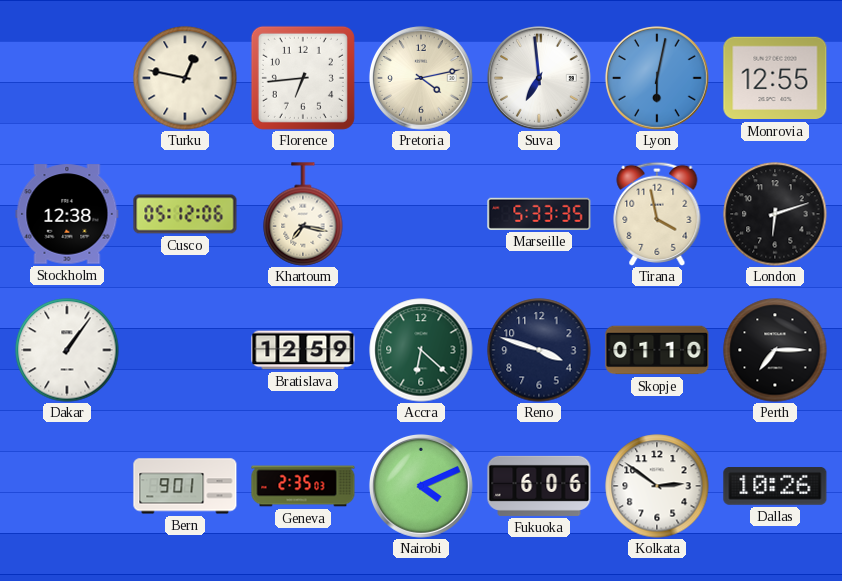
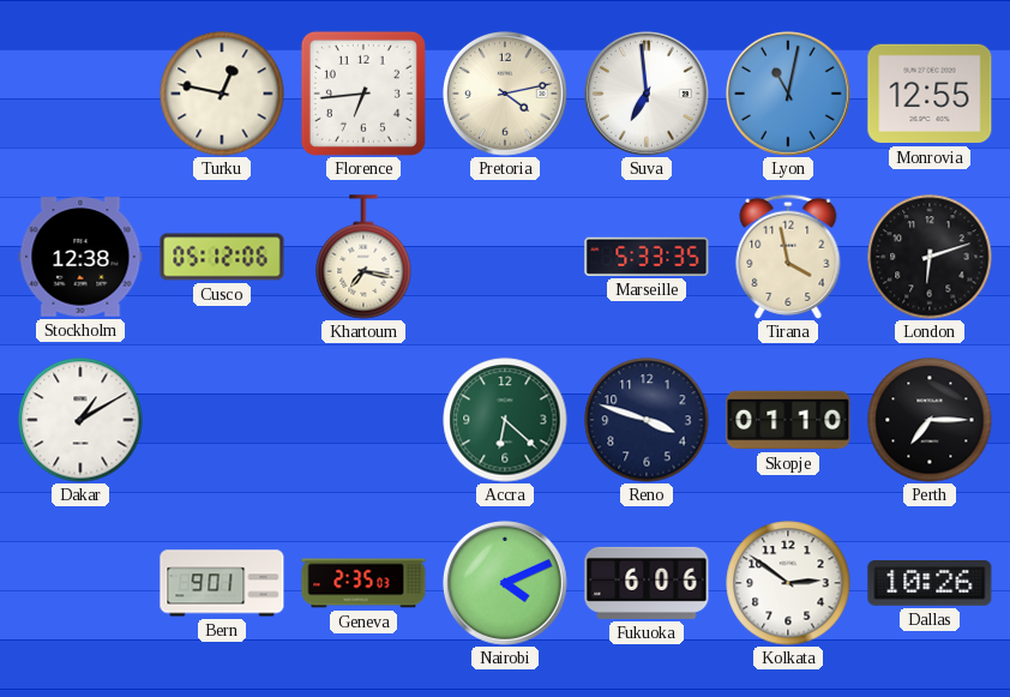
Lyon: 6:02 -> 11:02 (788, 94)
Dakar: 1:06 -> 1:10 (80, 420)
Bratislava: 12:59 -> none (303, 350)
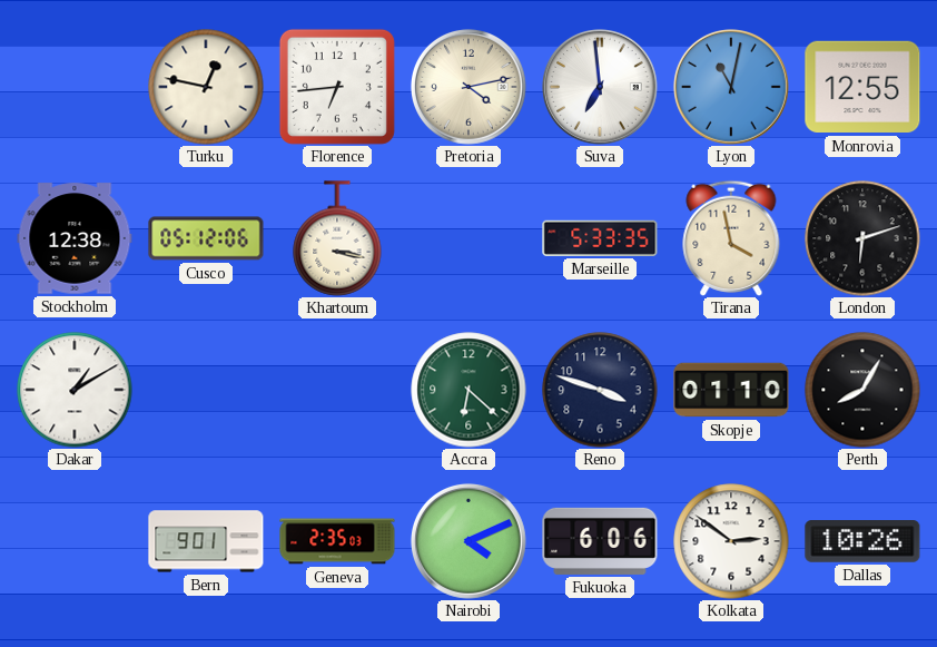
Khartoum: 7:17 -> 3:17 (337, 238)
Perth: 7:15 -> 8:05 (862, 390)
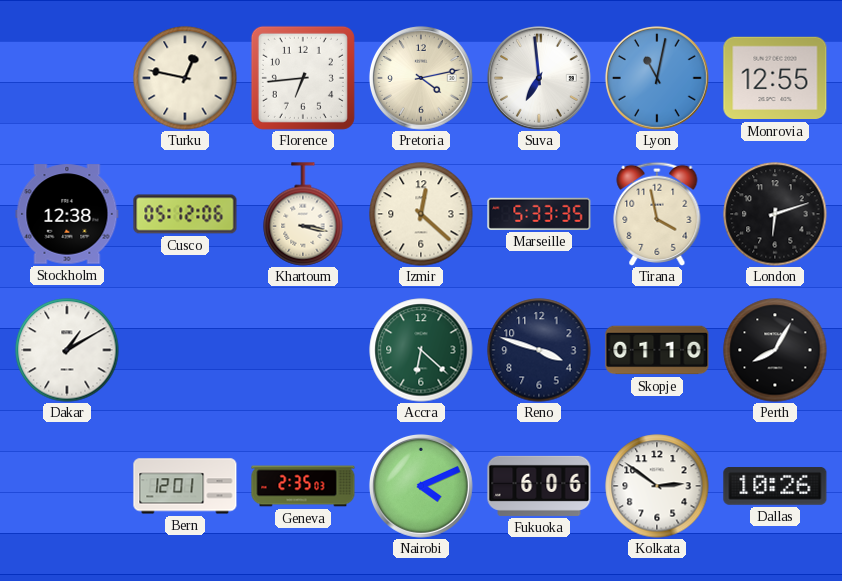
Izmir: none -> 12:22 (421, 214)
Bern: 9:01 -> 12:01 (185, 486)
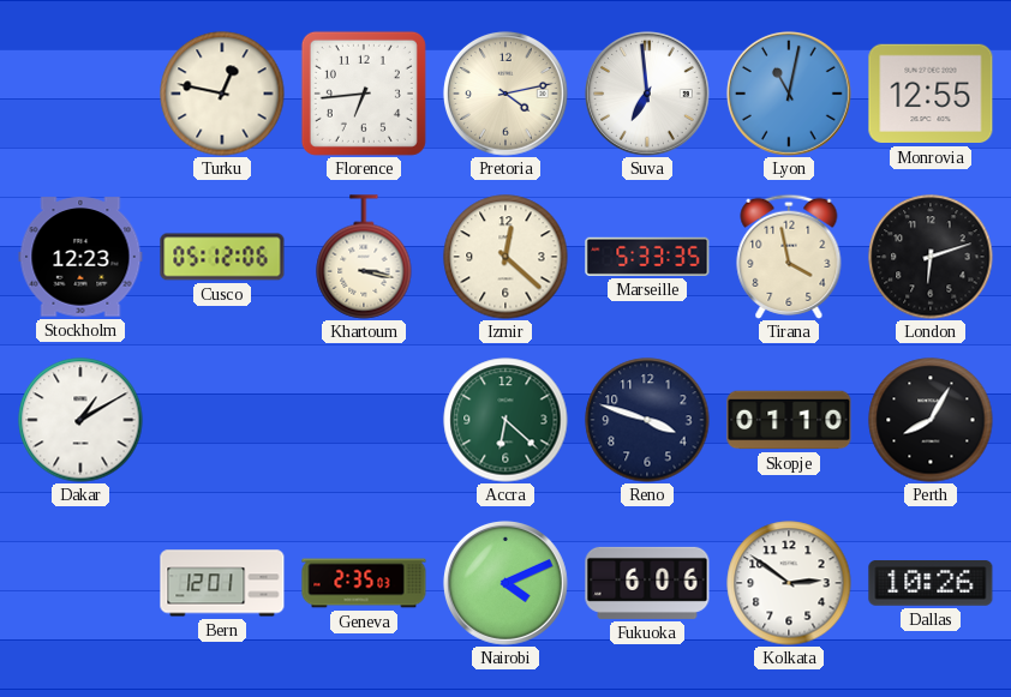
Stockholm: 12:38 -> 12:23 (80, 257)
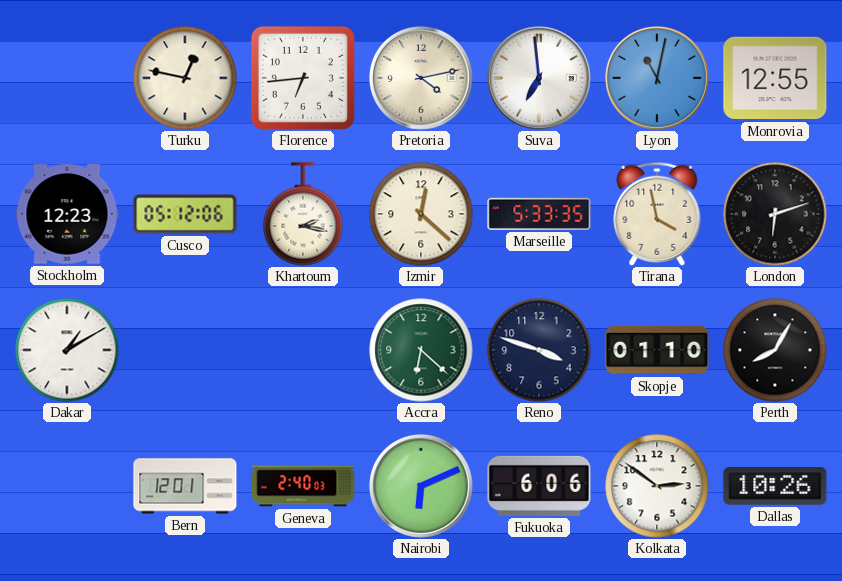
Khartoum: 3:17 -> 2:17 (303, 214)
Geneva: 2:35 -> 2:40 (303, 486)
Nairobi: 4:11 -> 6:11 (421, 486)
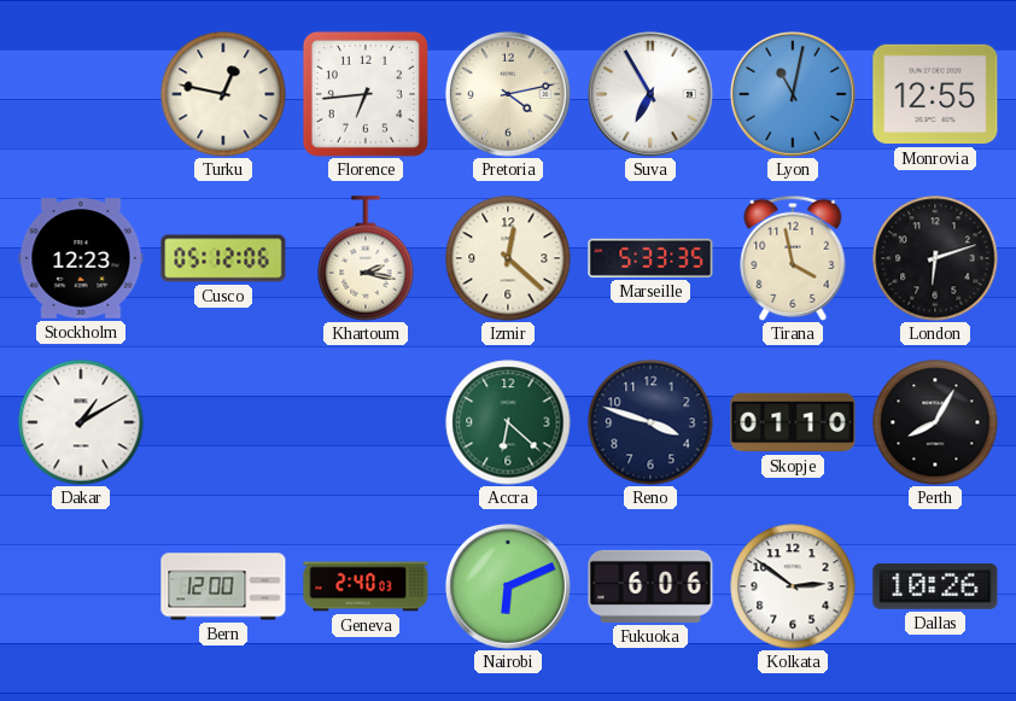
Suva: 6:59 -> 6:55 (650, 94)
Bern: 12:01 -> 12:00 (223, 586)
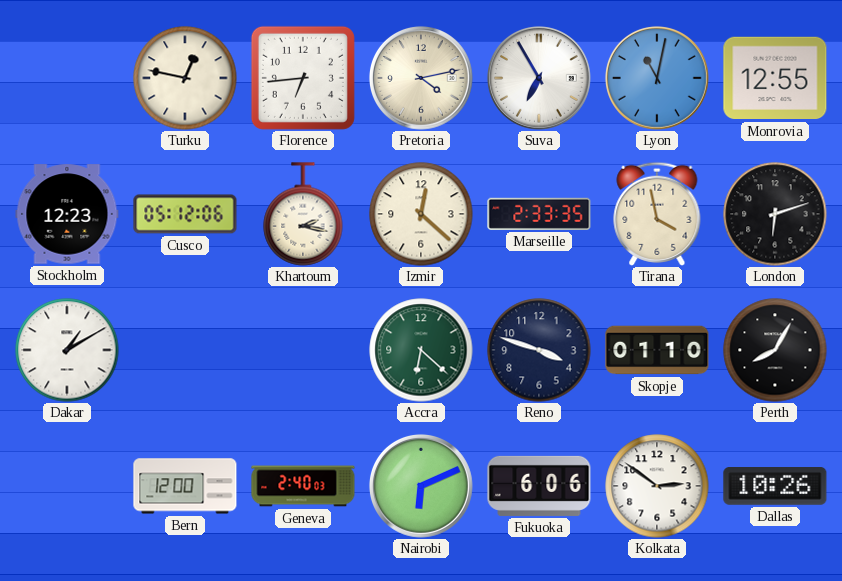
Marseille: 5:33 -> 2:33 (539, 214)
